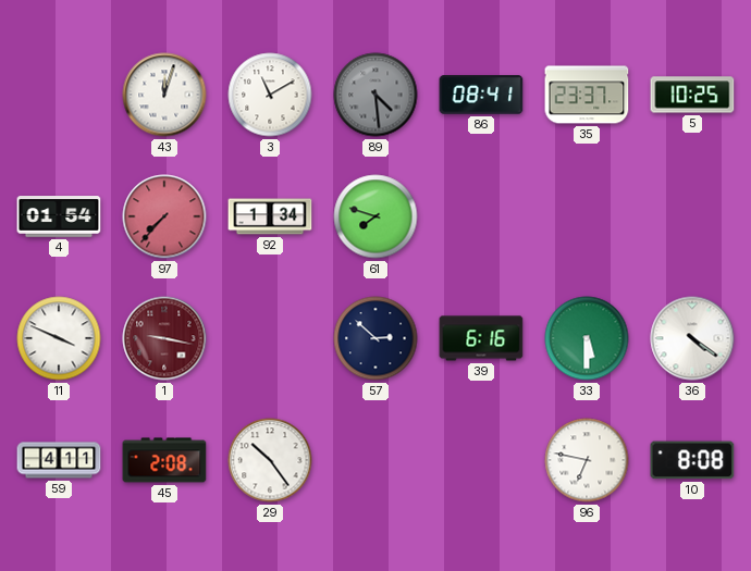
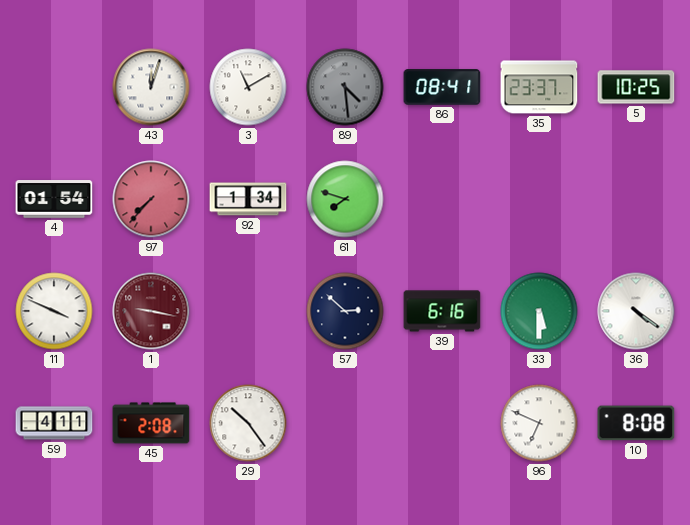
96: 6:47 -> 6:49 (539, 423)
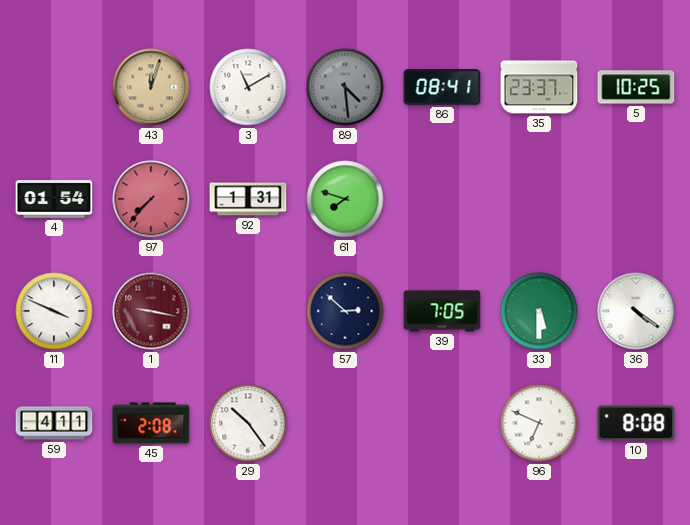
43 dial: white -> champagne (151, 87)
92: 1:34 -> 1:31 (248, 199)
39: 6:16 -> 7:05 (442, 311)
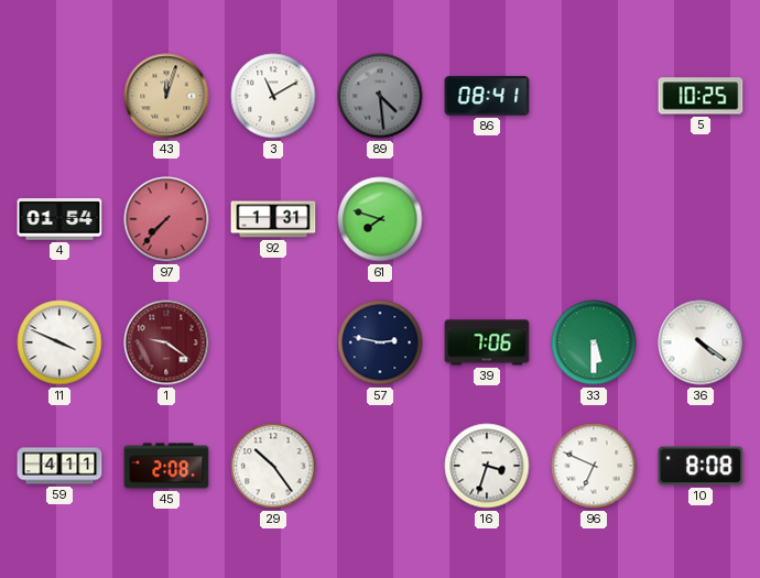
35: 23:37 -> none (539, 87)
1: 9:17 -> 9:21 (166, 342)
57: 2:52 -> 2:47 (380, 342)
39: 7:05 -> 7:06 (487, 342)
16: none -> 3:33 (487, 466)
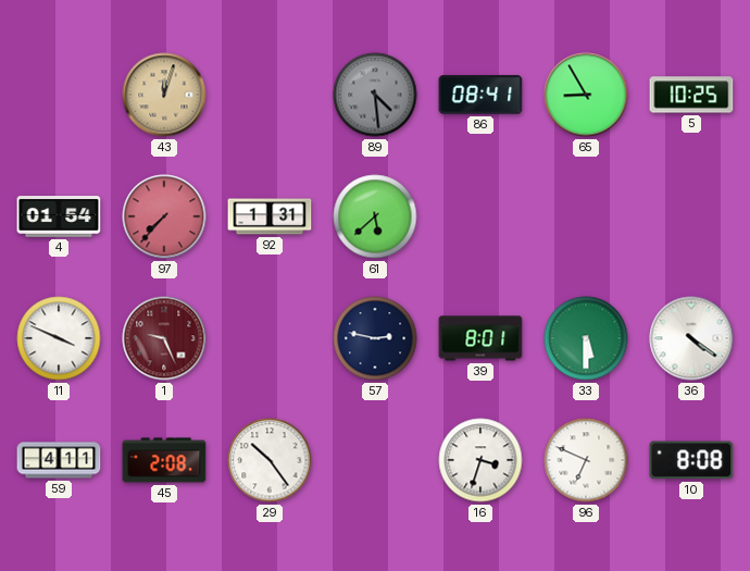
3: 11:10 -> none (273, 96)
65: none -> 8:55 (586, 95)
61: 7:48 -> 5:38 (375, 216)
1: 9:21 -> 9:26 (164, 338)
39: 7:06 -> 8:01 (480, 338)
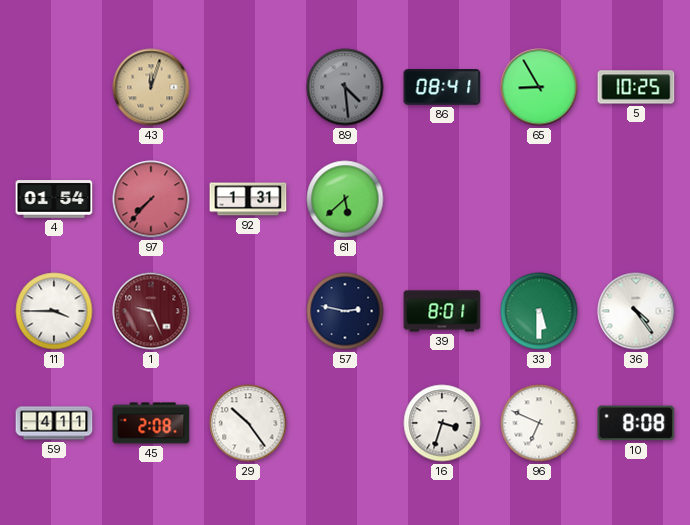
11: 3:49 -> 3:45 (54, 311)
36: 4:21 -> 4:24 (636, 311)
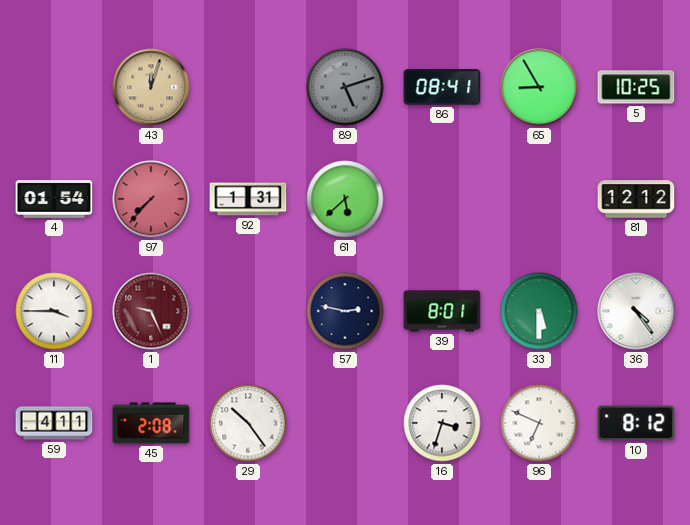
89: 4:29 -> 5:12 (345, 87)
81: none -> 12:12 (636, 199)
10: 8:08 -> 8:12 (636, 423)
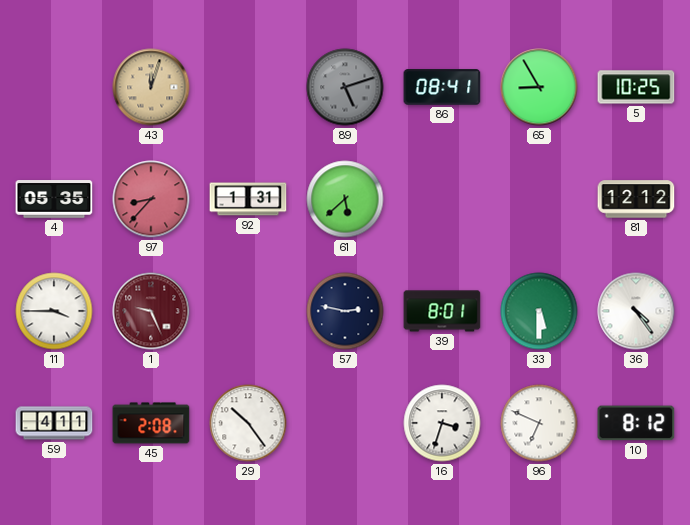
4: 01:54 -> 05:35 (54, 199)
97: 7:37 -> 8:37 (151, 199)
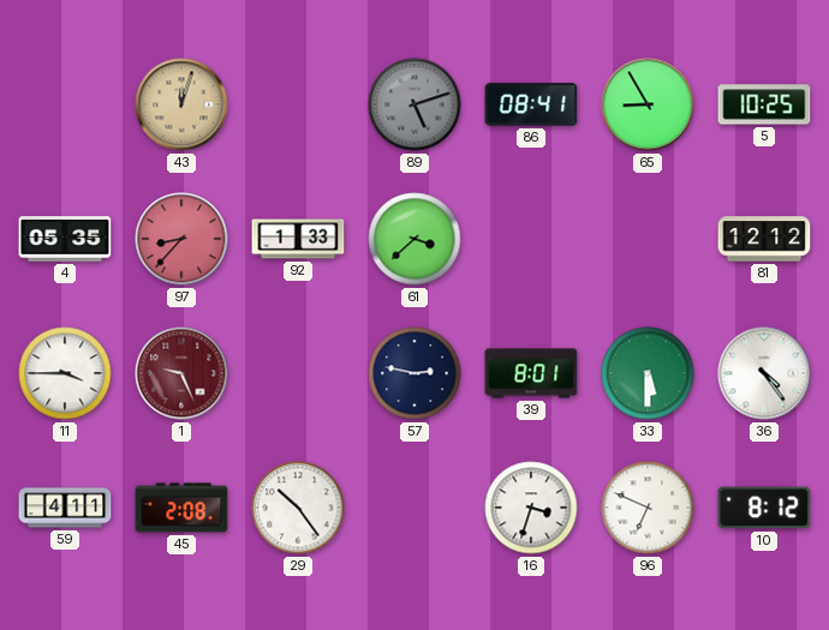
92: 1:31 -> 1:33 (298, 239)
61: 5:38 -> 3:38 (415, 239)
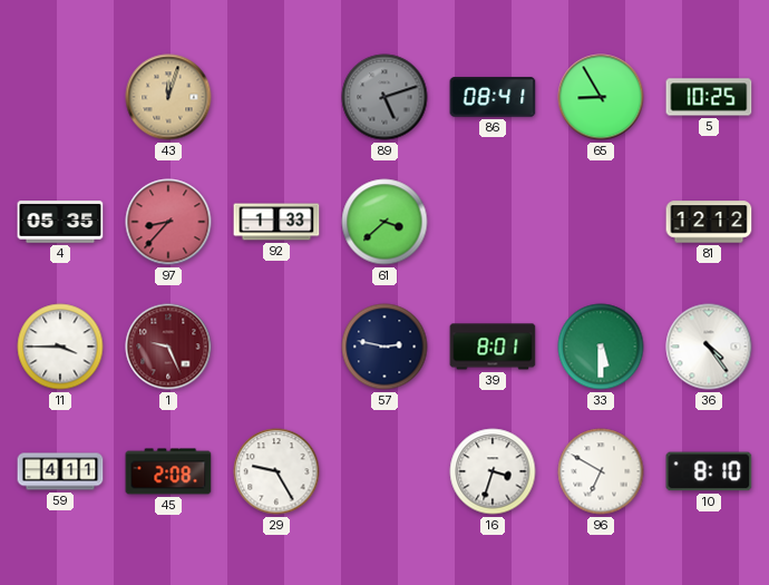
29: 10:24 -> 9:25 (276, 471)
96: 6:49 -> 6:50 (601, 471)
10: 8:12 -> 8:10 (709, 471)
